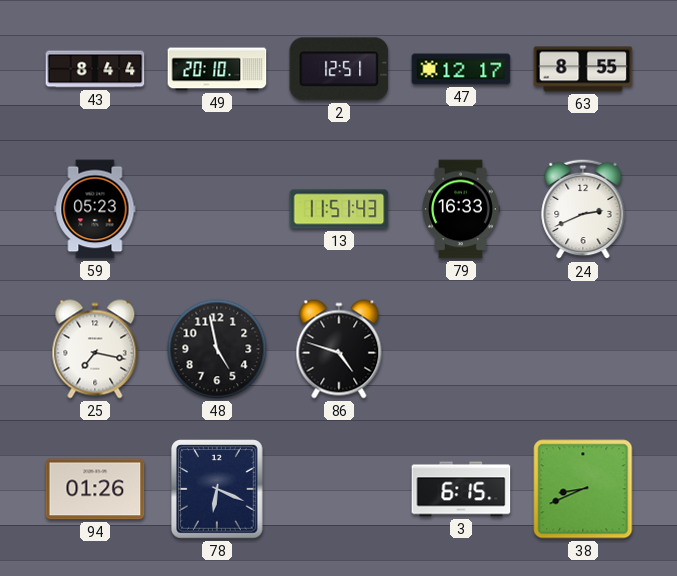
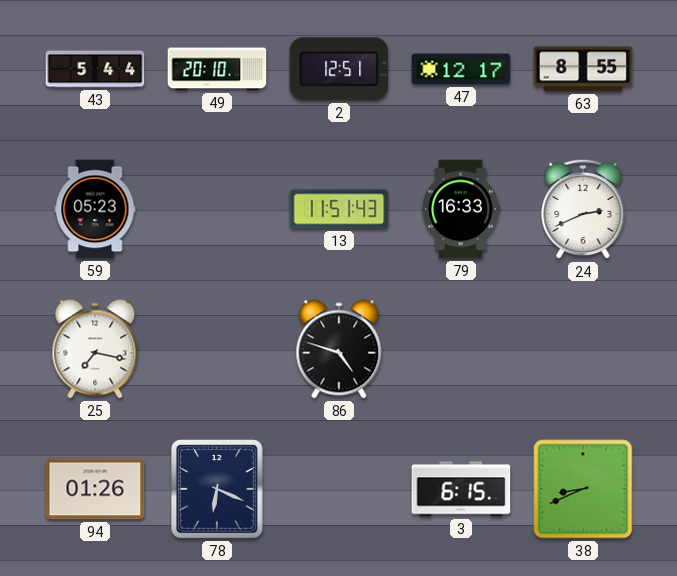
43: 8:44 -> 5:44 (95, 69)
48: 4:58 -> none (217, 349)
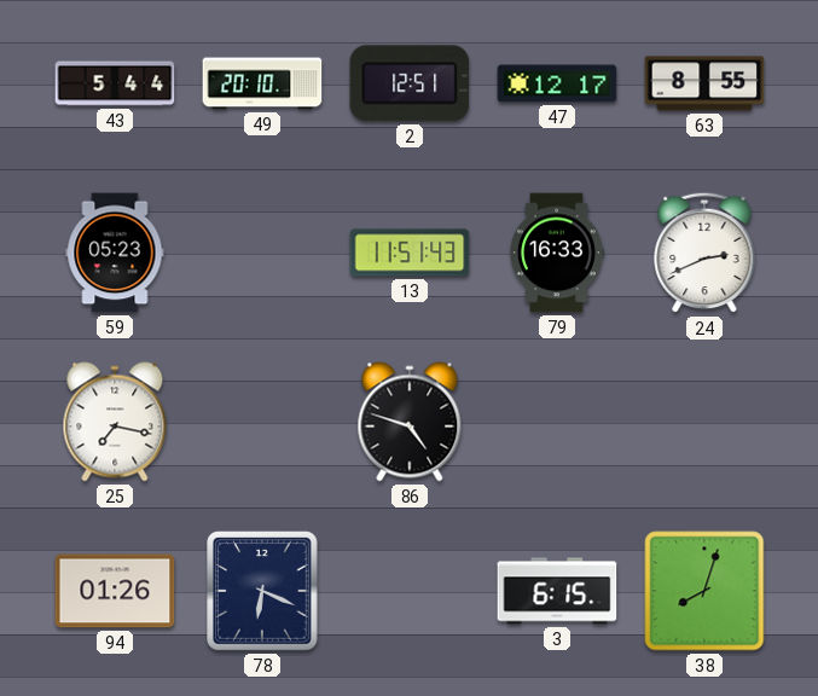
38: 8:41 -> 8:03 (704, 591)
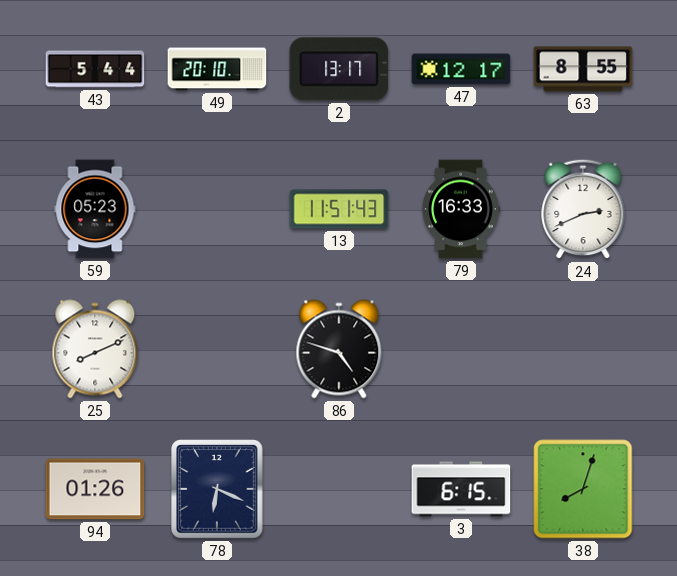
2: 12:51 -> 13:17 (339, 69)
25: 7:17 -> 8:11 (95, 349)
